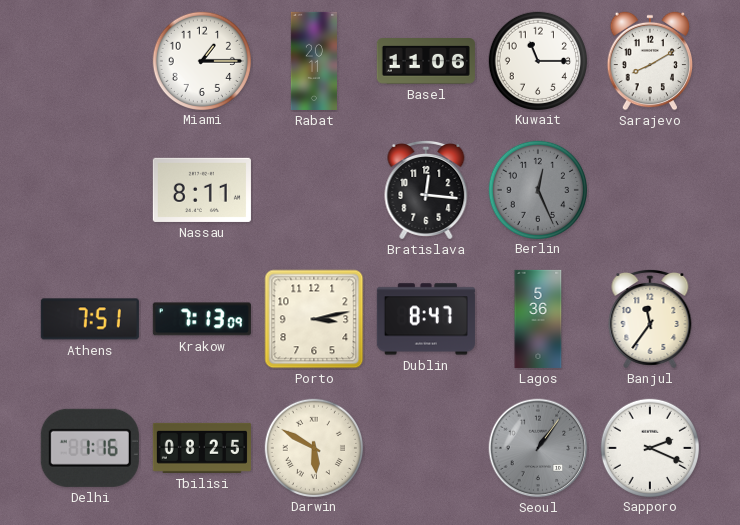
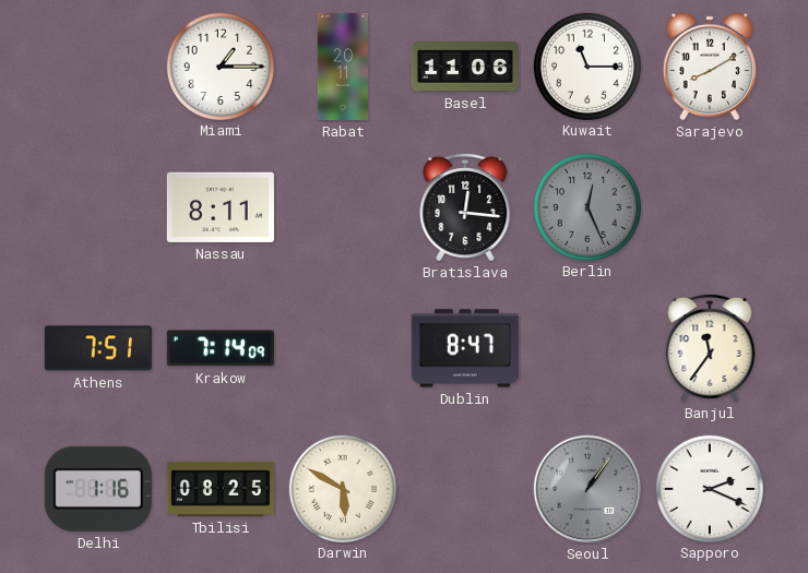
Krakow: 7:13 -> 7:14 (221, 348)
Porto: 3:13 -> none (314, 319)
Lagos: 5:36 -> none (538, 319)
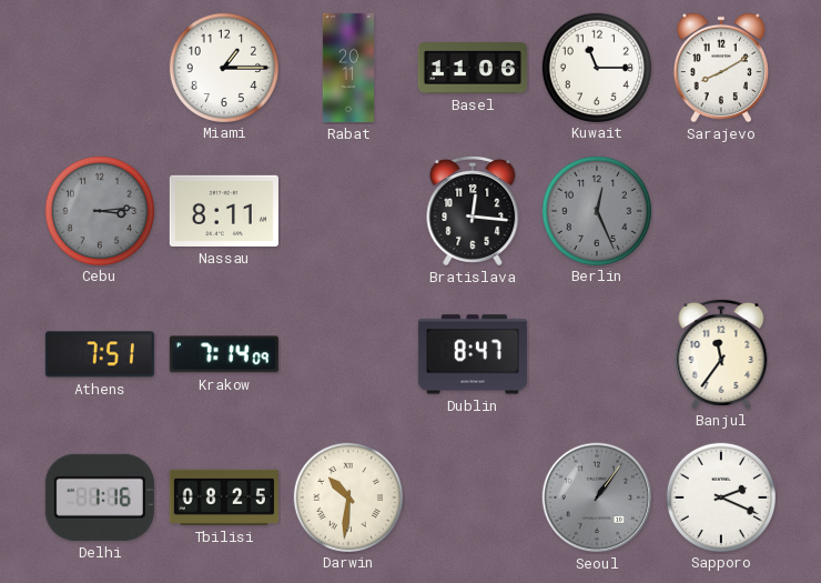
Cebu: none -> 3:14 (99, 210)
Darwin: 5:50 -> 10:31 (347, 496)
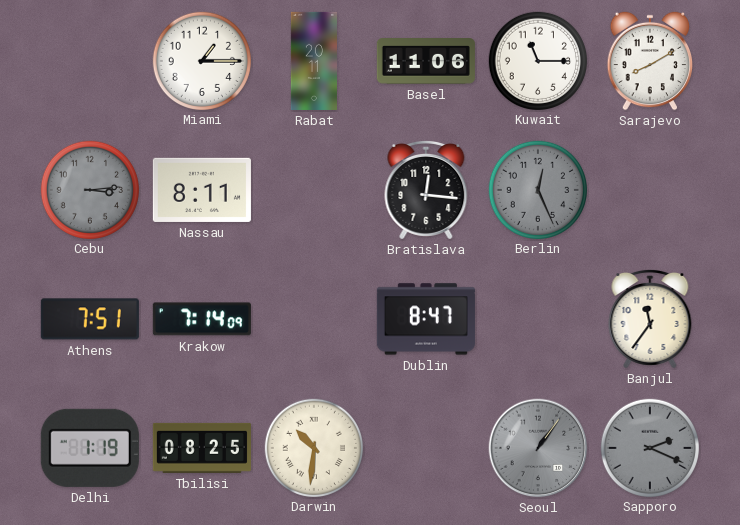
Delhi: 1:16 -> 1:19 (90, 448)
Sapporo dial: white -> grey (649, 447)
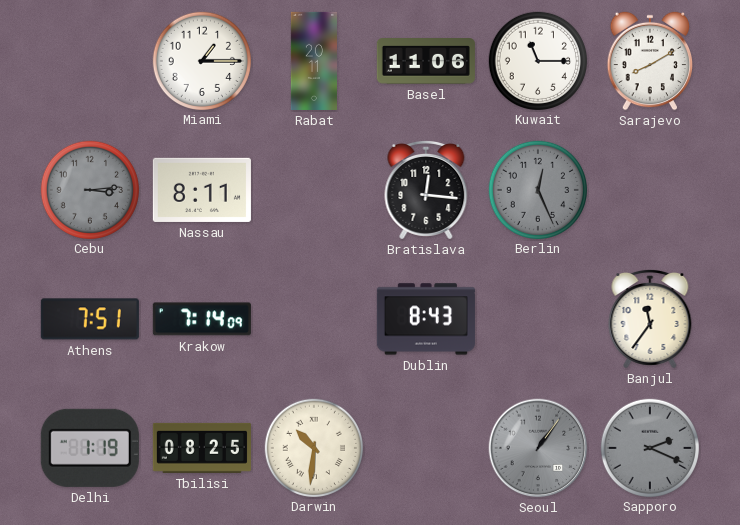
Dublin: 8:47 -> 8:43 (426, 319)
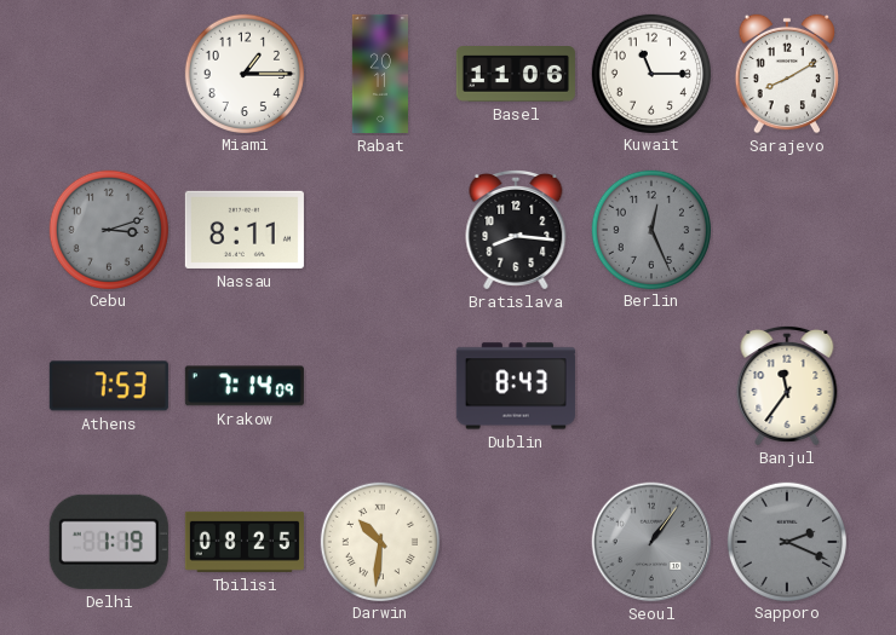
Cebu: 3:14 -> 3:12 (108, 229)
Bratislava: 12:16 -> 8:16 (516, 230)
Athens: 7:51 -> 7:53 (109, 386)
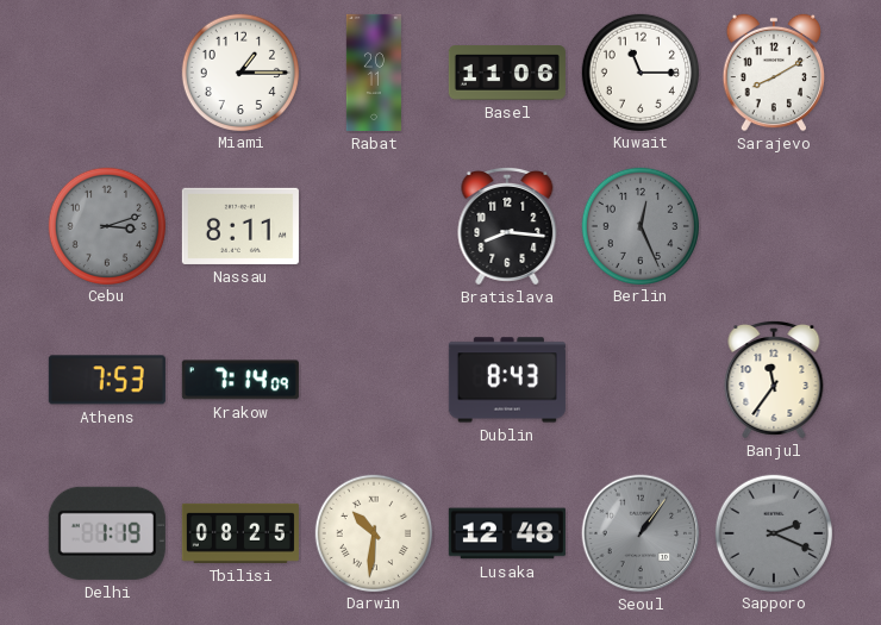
Lusaka: none -> 12:48 (507, 533)
